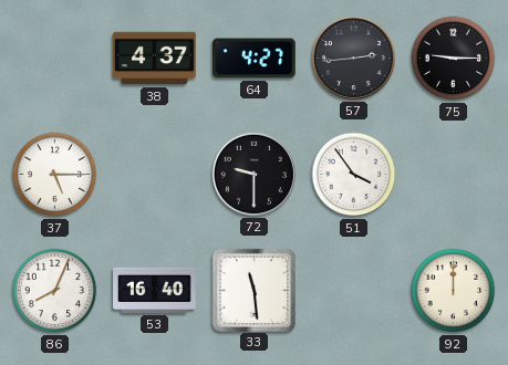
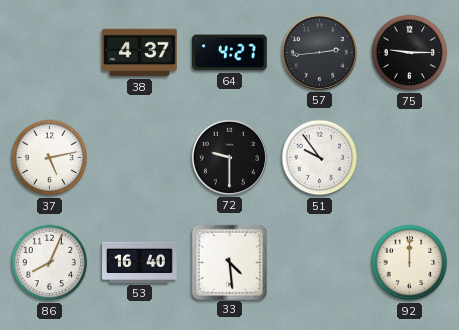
37: 5:15 -> 5:13 (50, 158)
51: 3:54 -> 9:54 (320, 158)
33: 11:29 -> 4:29 (229, 262)
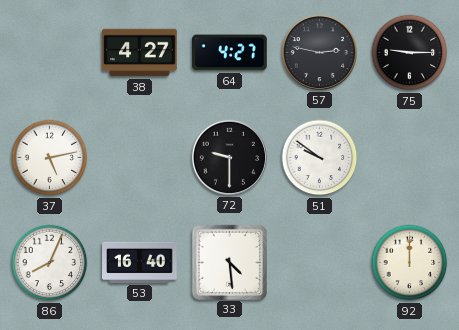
38: 4:37 -> 4:27 (140, 53)
57: 2:44 -> 2:47 (319, 52)
51: 9:54 -> 9:51 (320, 158)
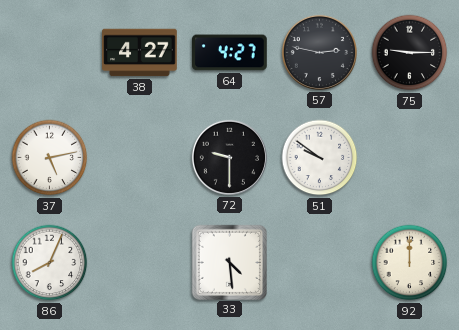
53: 16:40 -> none (140, 262)
